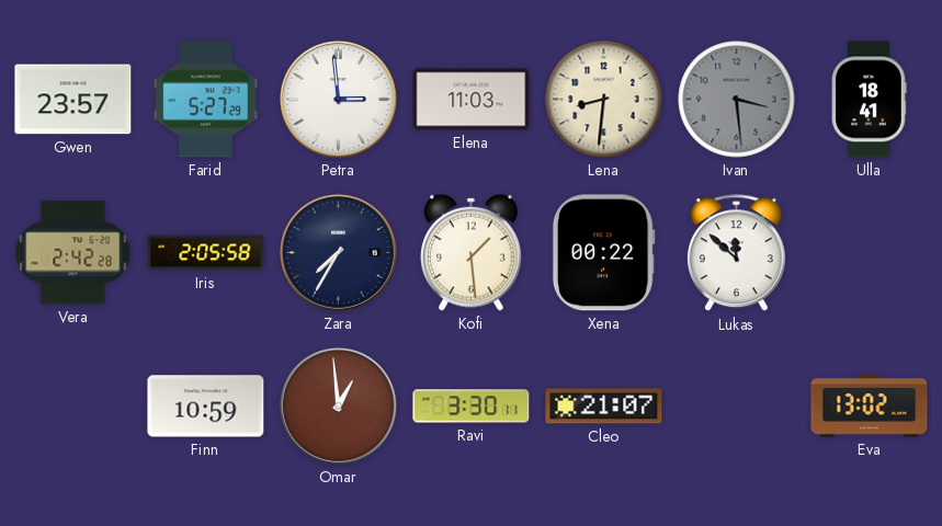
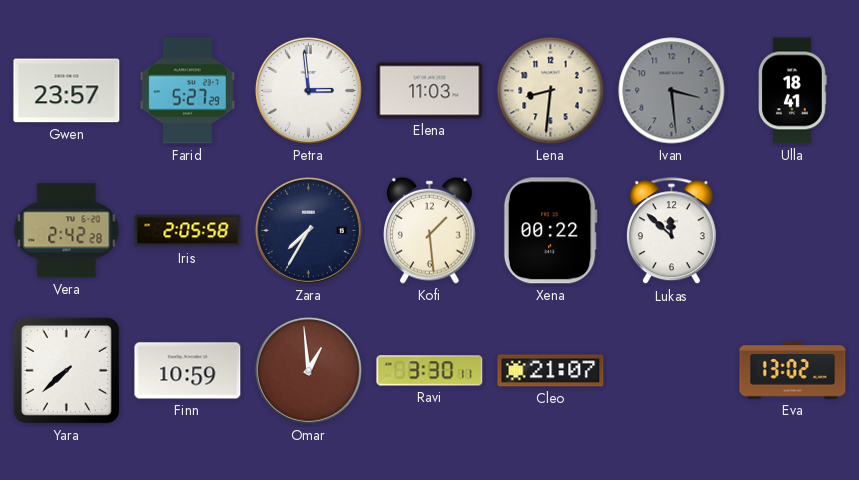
Yara: none -> 7:38 (66, 370)
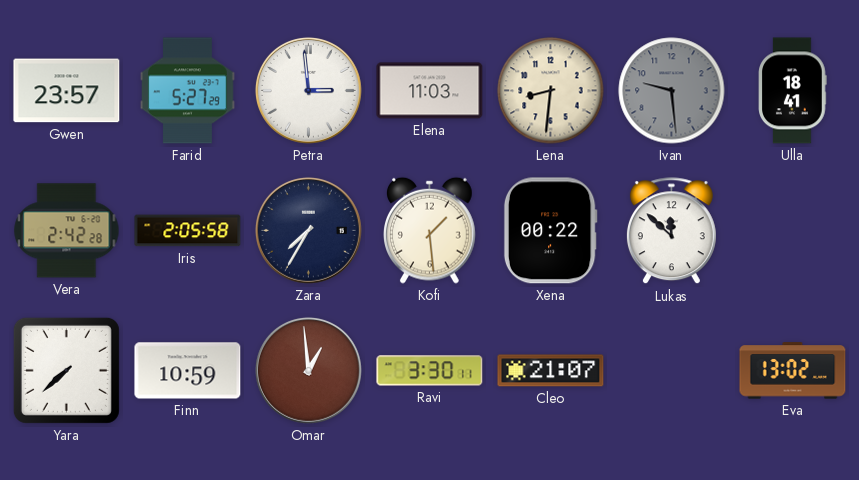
Ivan: 3:29 -> 9:29 (672, 91)
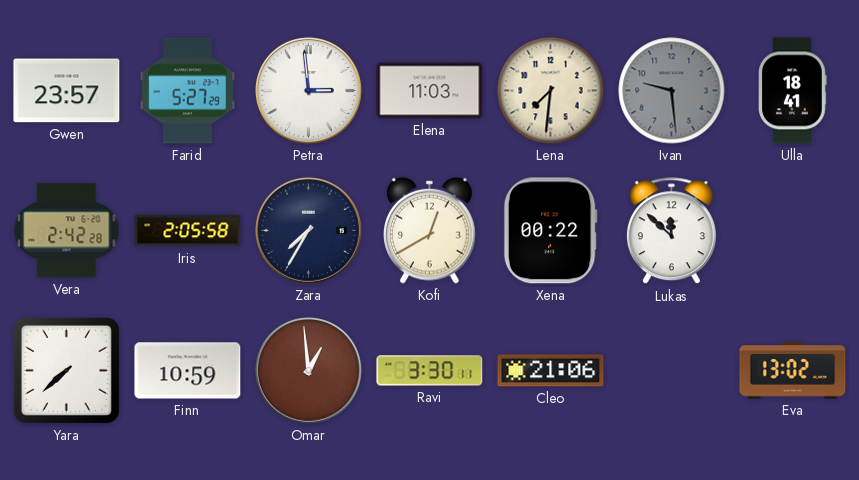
Lena: 8:31 -> 7:31 (551, 91)
Kofi: 1:29 -> 12:40 (430, 230)
Cleo: 21:07 -> 21:06 (551, 371)
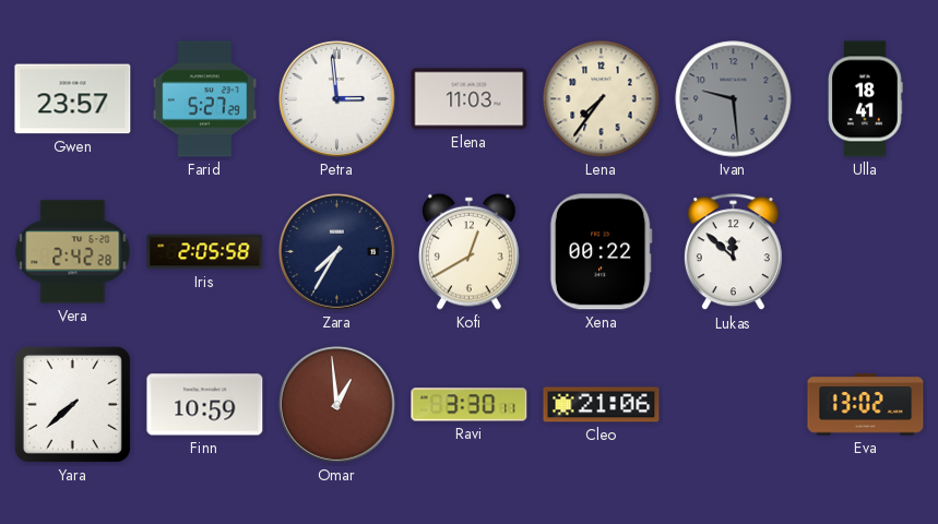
Lena: 7:31 -> 7:36 (602, 99)
